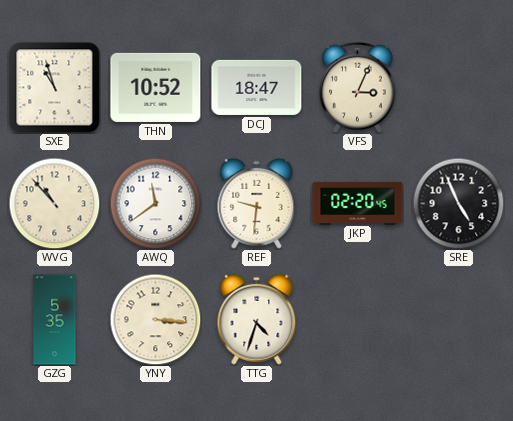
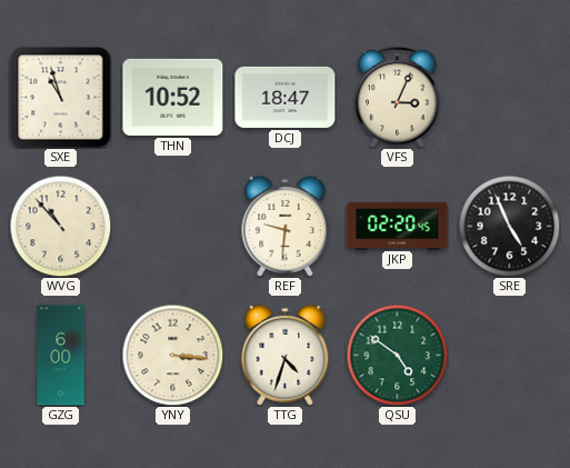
AWQ: 11:39 -> none (155, 203)
GZG: 5:35 -> 6:00 (61, 356)
QSU: none -> 4:51 (397, 355)
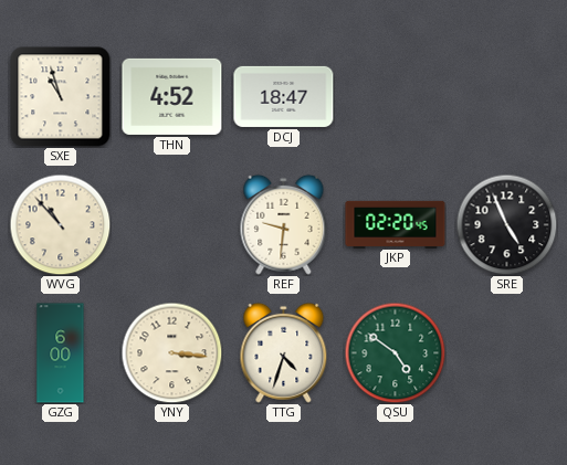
THN: 10:52 -> 4:52 (172, 96)
VFS: 3:04 -> none (398, 97)
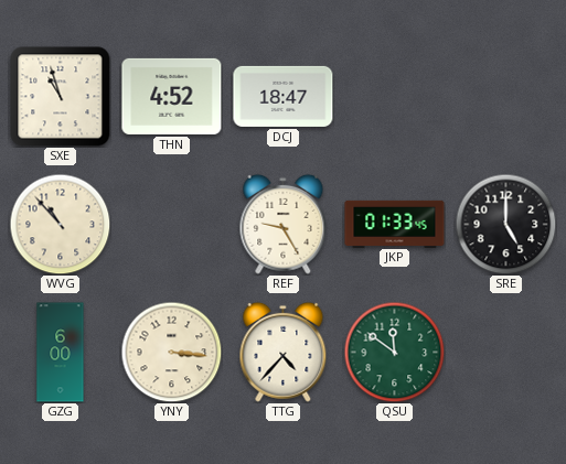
REF: 9:31 -> 9:25 (284, 224)
JKP: 02:20 -> 01:33 (395, 224)
SRE: 4:56 -> 5:00 (505, 224)
TTG: 4:33 -> 4:37 (284, 352)
QSU: 4:51 -> 11:51 (394, 352)
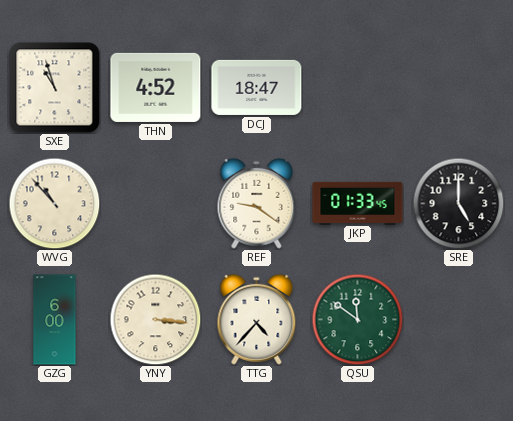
REF: 9:25 -> 9:21 (257, 203)
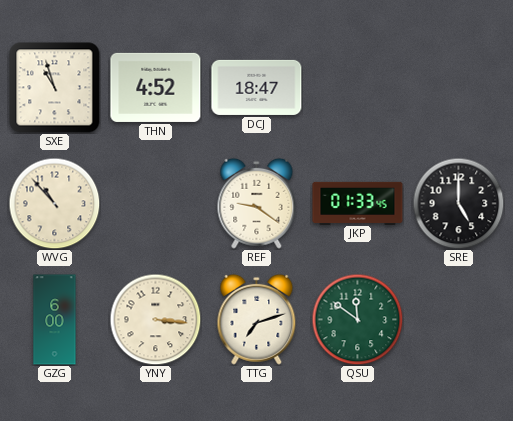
TTG: 4:37 -> 7:12 (257, 319)
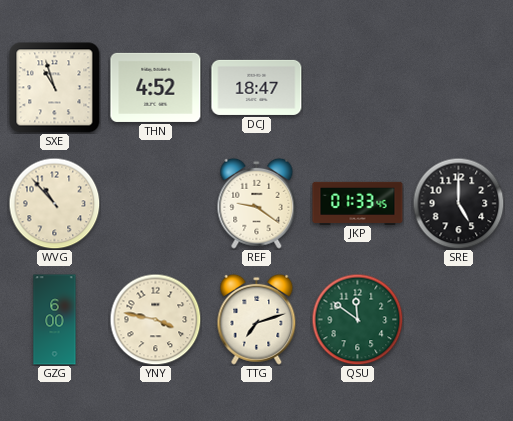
YNY: 3:16 -> 3:47 (155, 319)
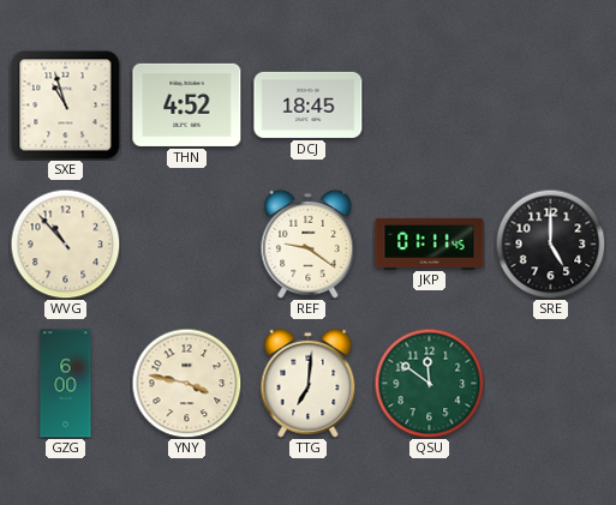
DCJ: 18:47 -> 18:45 (309, 104)
JKP: 01:33 -> 01:11 (430, 244)
TTG: 7:12 -> 7:01 (309, 383)
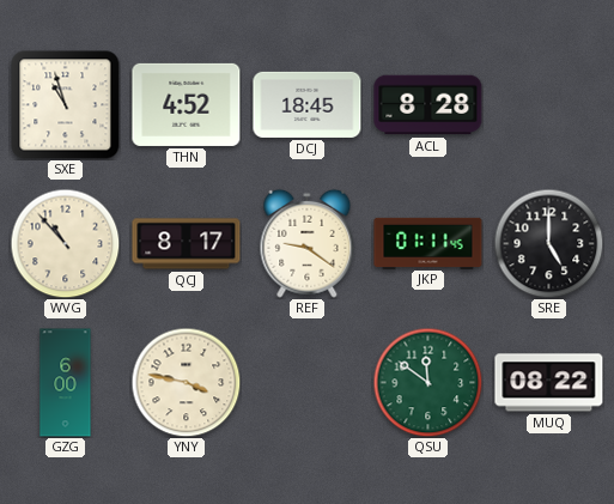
ACL: none -> 8:28 (428, 105)
QCJ: none -> 8:17 (187, 244)
TTG: 7:01 -> none (309, 383)
MUQ: none -> 08:22 (549, 383)
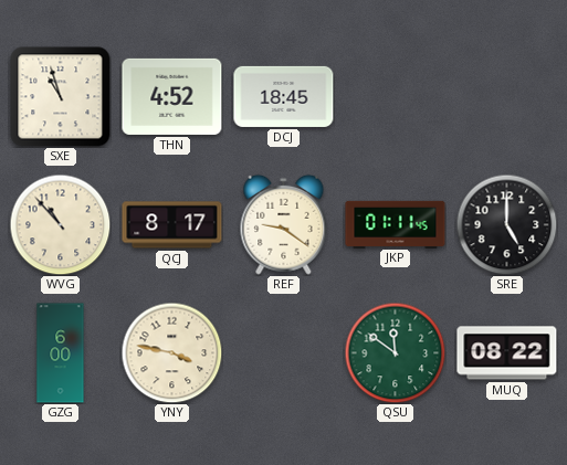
ACL: 8:28 -> none (428, 105)
